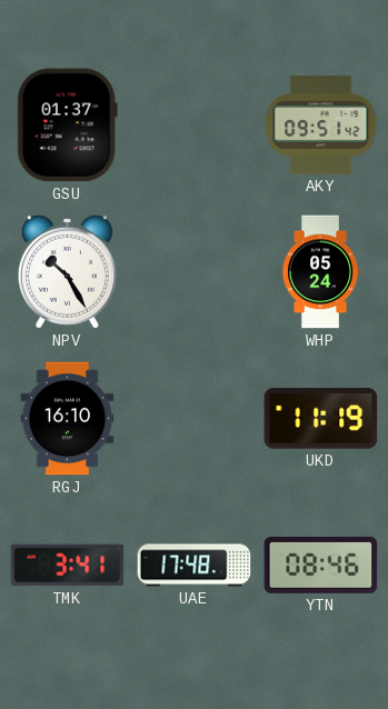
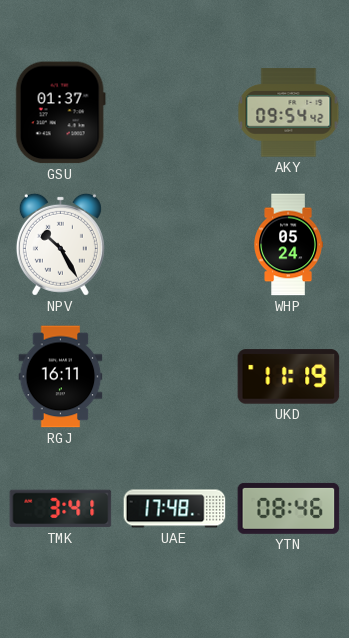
AKY: 09:51 -> 09:54 (289, 113)
RGJ: 16:10 -> 16:11 (61, 377)
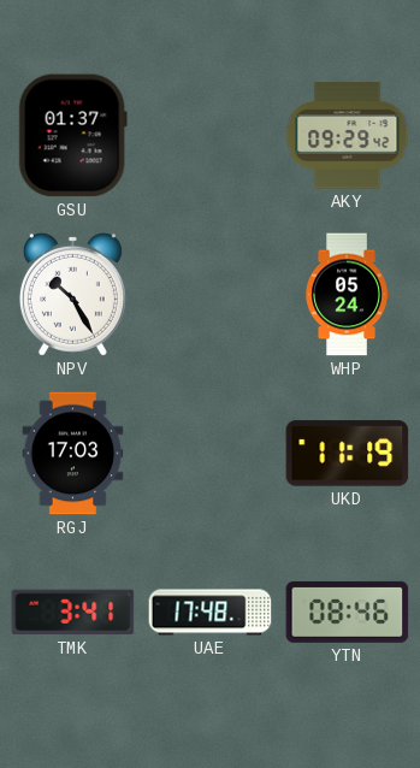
AKY: 09:54 -> 09:29 (348, 136)
RGJ: 16:11 -> 17:03 (73, 454)
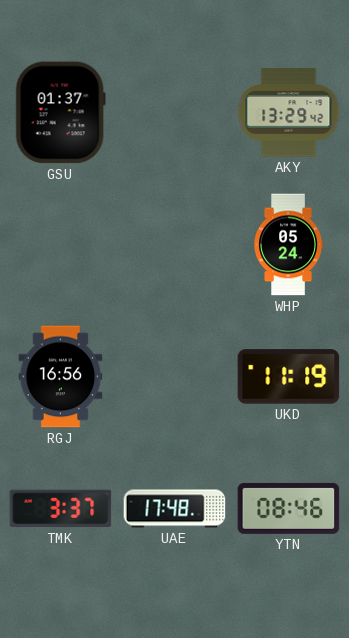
AKY: 09:29 -> 13:29 (289, 113)
NPV: 10:25 -> none (72, 294)
RGJ: 17:03 -> 16:56 (61, 377)
TMK: 3:41 -> 3:37 (61, 509)
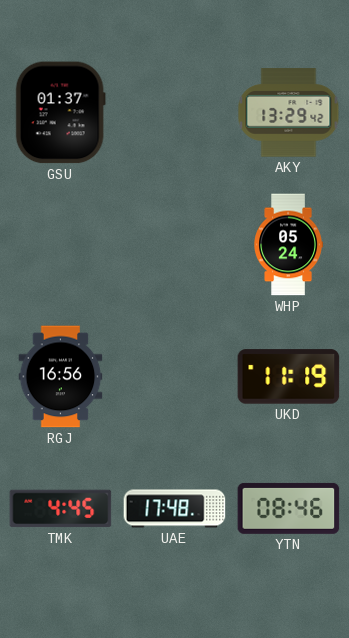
TMK: 3:37 -> 4:45 (61, 509)
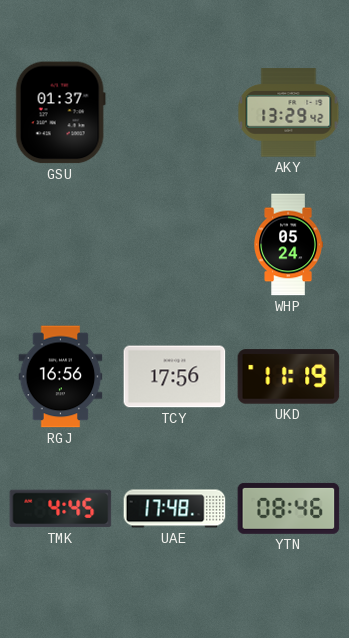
TCY: none -> 17:56 (175, 377)
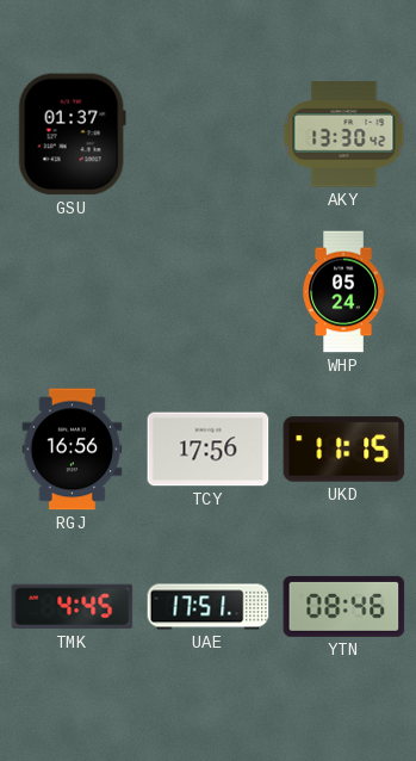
AKY: 13:29 -> 13:30 (344, 135)
UKD: 11:19 -> 11:15 (344, 450)
UAE: 17:48 -> 17:51 (209, 607)
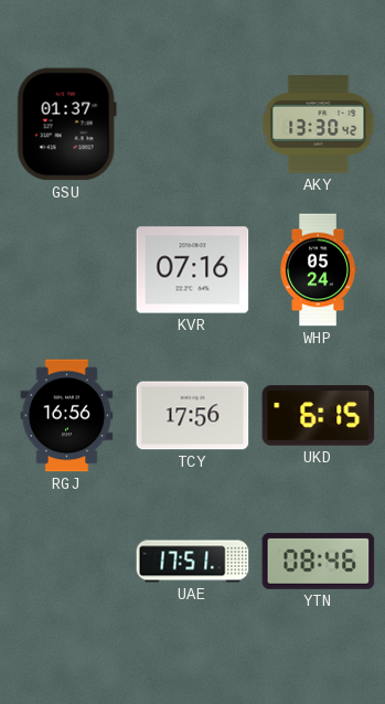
KVR: none -> 07:16 (193, 270)
UKD: 11:15 -> 6:15 (319, 416)
TMK: 4:45 -> none (73, 607)
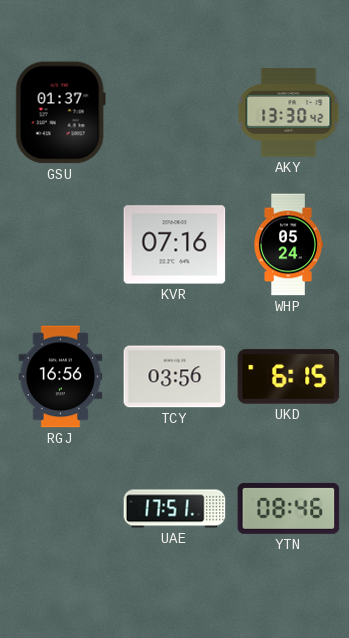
TCY: 17:56 -> 03:56 (175, 377)
